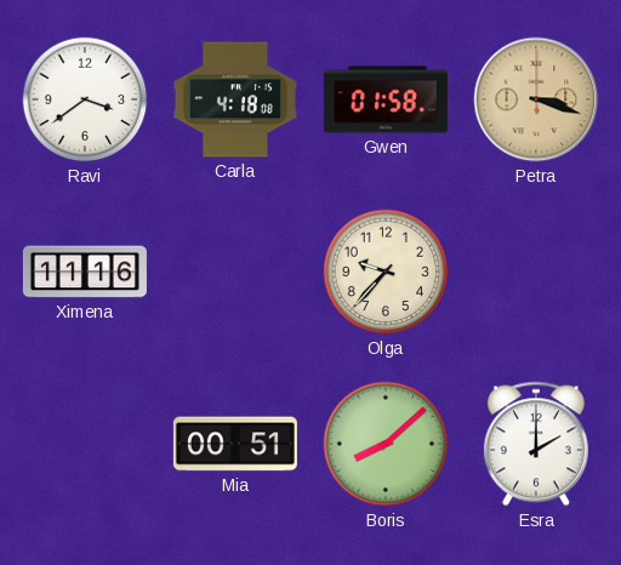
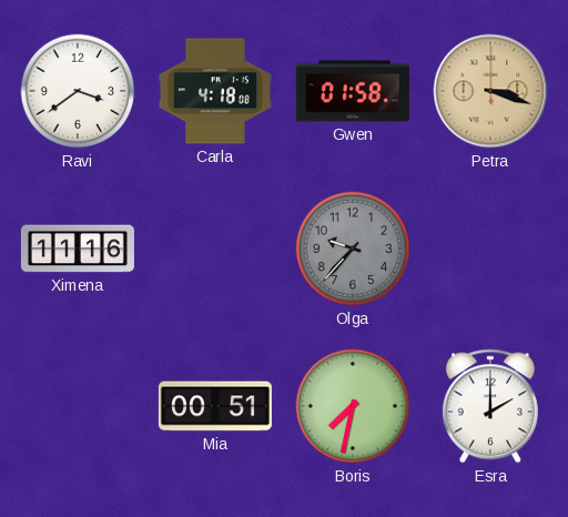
Olga dial: cream -> grey (353, 249)
Boris: 8:08 -> 7:32 (353, 406)
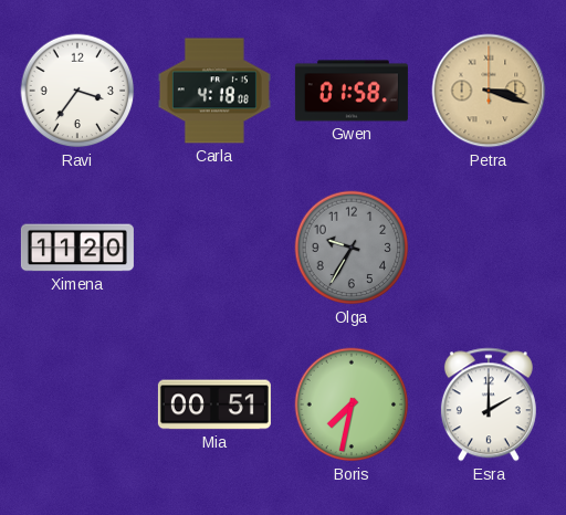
Ravi: 3:39 -> 3:36 (77, 91)
Ximena: 11:16 -> 11:20 (77, 248)
Olga: 9:37 -> 9:35 (352, 248)
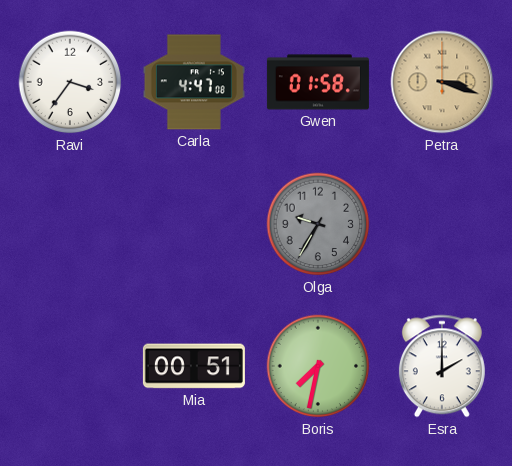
Carla: 4:18 -> 4:47 (194, 82)
Ximena: 11:20 -> none (77, 248)
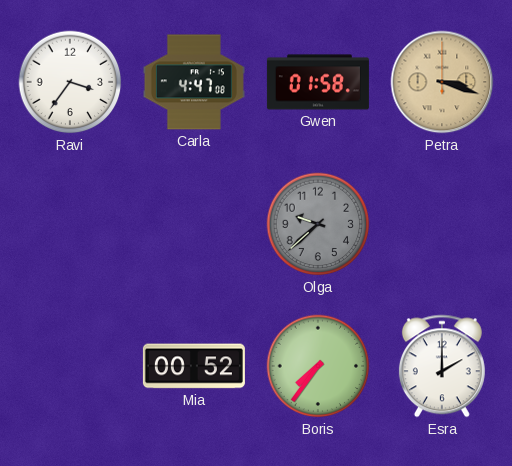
Olga: 9:35 -> 9:38 (318, 224)
Mia: 00:51 -> 00:52 (194, 366)
Boris: 7:32 -> 7:36 (318, 366)
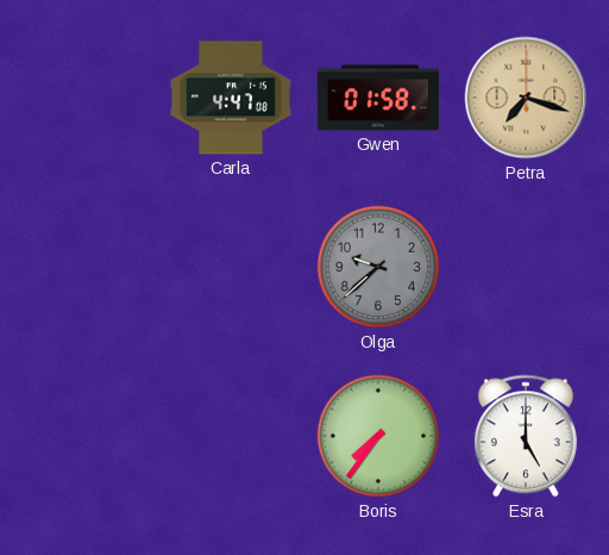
Ravi: 3:36 -> none (70, 82)
Petra: 3:18 -> 7:18 (526, 98)
Mia: 00:52 -> none (194, 366)
Esra: 2:00 -> 5:00 (526, 436)
